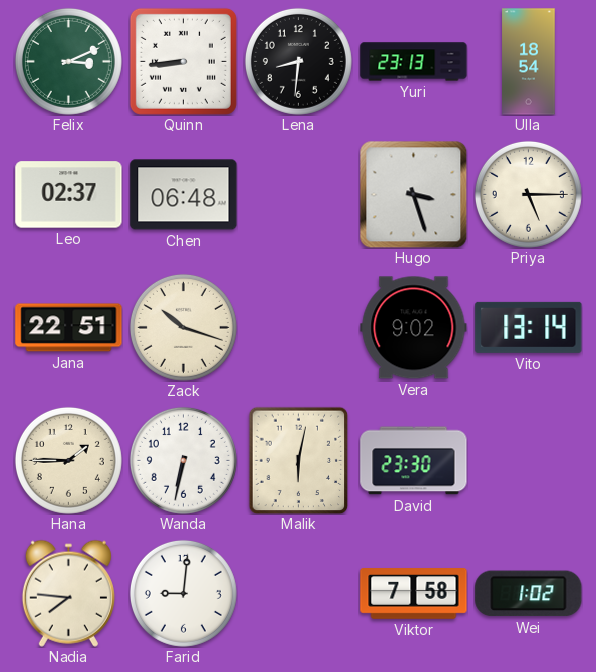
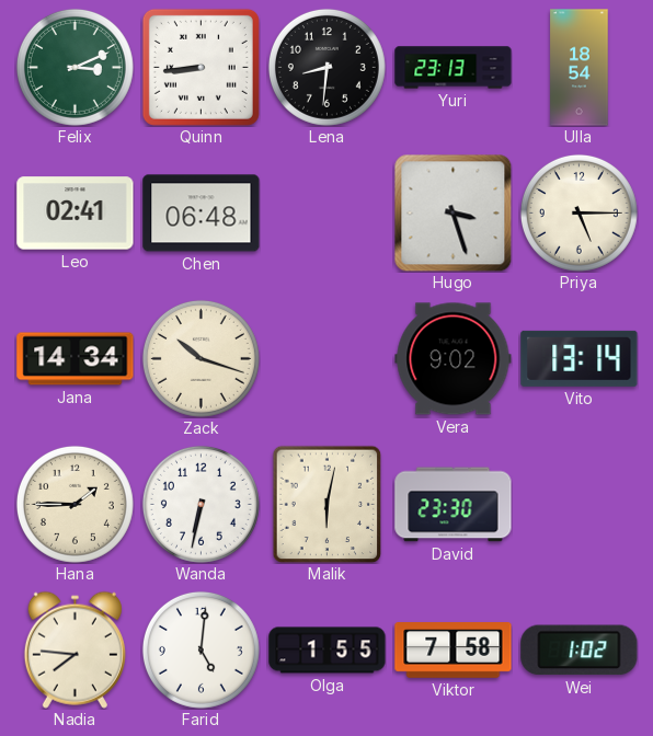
Leo: 02:37 -> 02:41 (76, 214)
Jana: 22:51 -> 14:34 (76, 359)
Farid: 9:01 -> 5:01 (201, 649)
Olga: none -> 1:55 (328, 651)
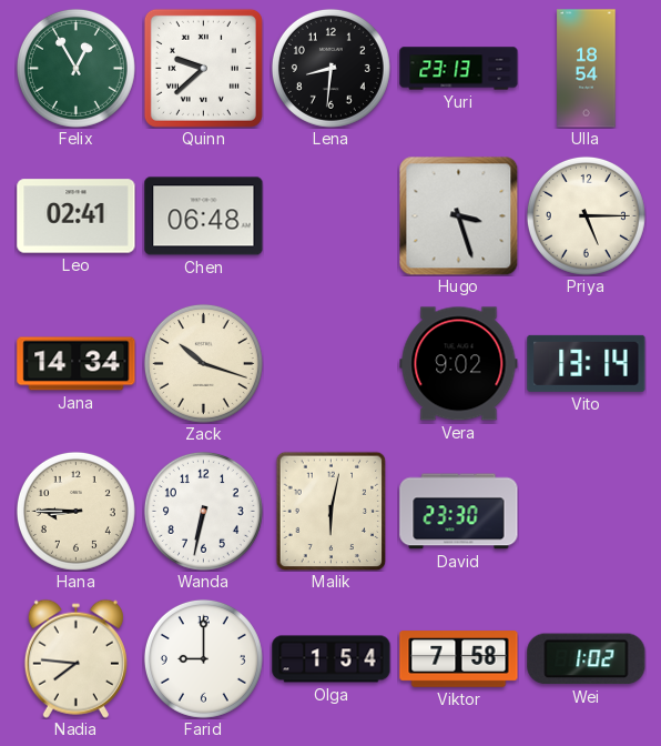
Felix: 3:11 -> 12:55 (75, 68)
Quinn: 8:44 -> 9:38 (203, 68)
Hana: 1:45 -> 8:45 (75, 511)
Farid: 5:01 -> 9:00 (203, 658)
Olga: 1:55 -> 1:54 (332, 659)
